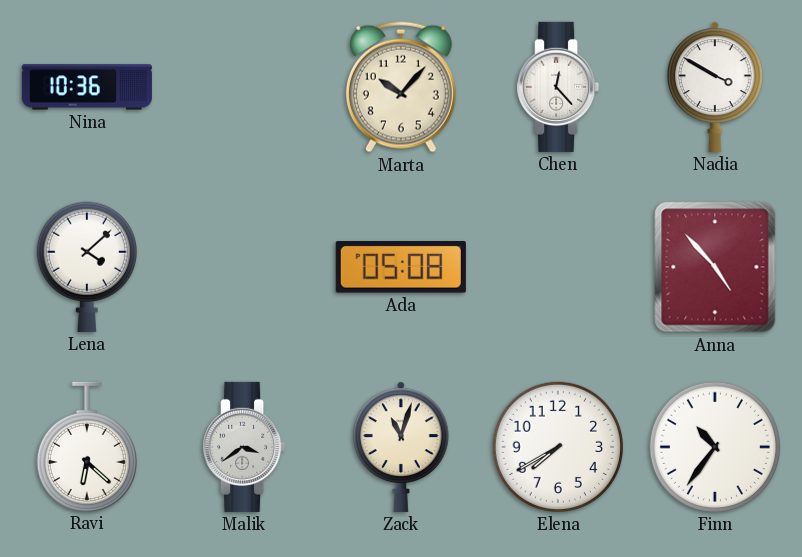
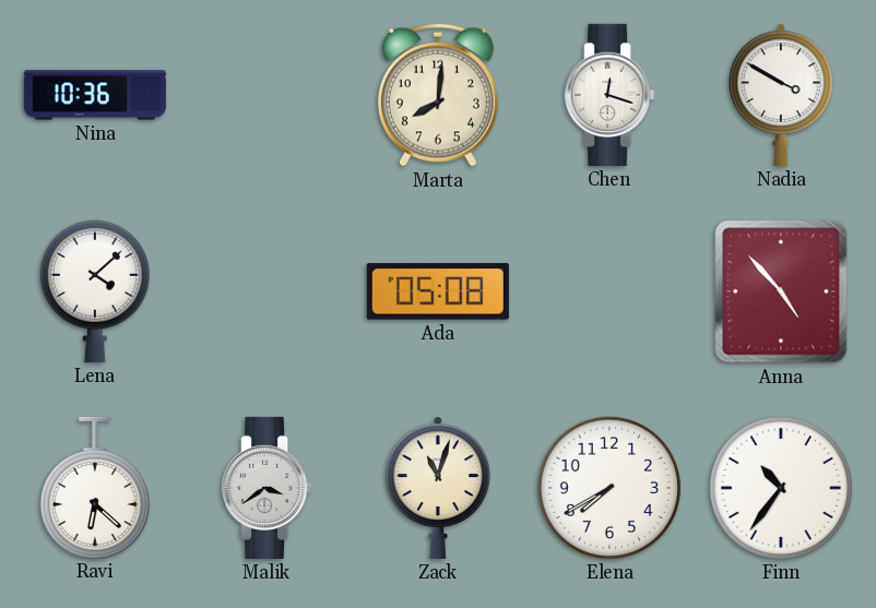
Marta: 10:07 -> 8:01 (438, 95)
Chen: 12:23 -> 12:18 (609, 95)
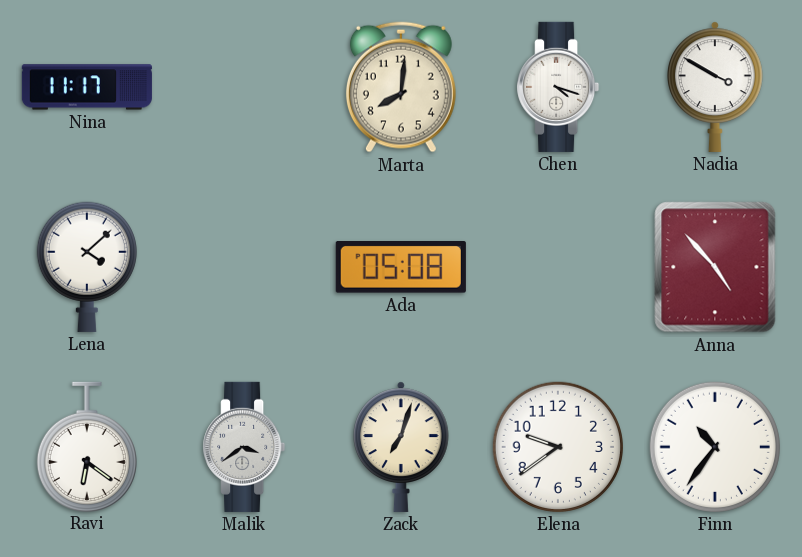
Nina: 10:36 -> 11:17 (87, 87)
Chen: 12:18 -> 4:18 (558, 87)
Ravi: 6:22 -> 6:21 (87, 446)
Zack: 11:03 -> 7:03 (402, 447)
Elena: 7:40 -> 9:39 (558, 447)
